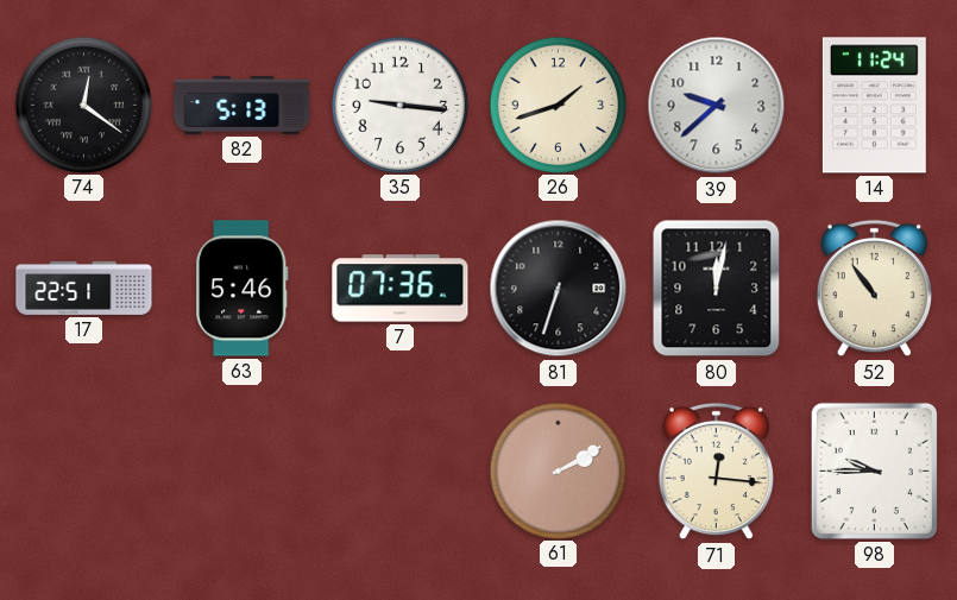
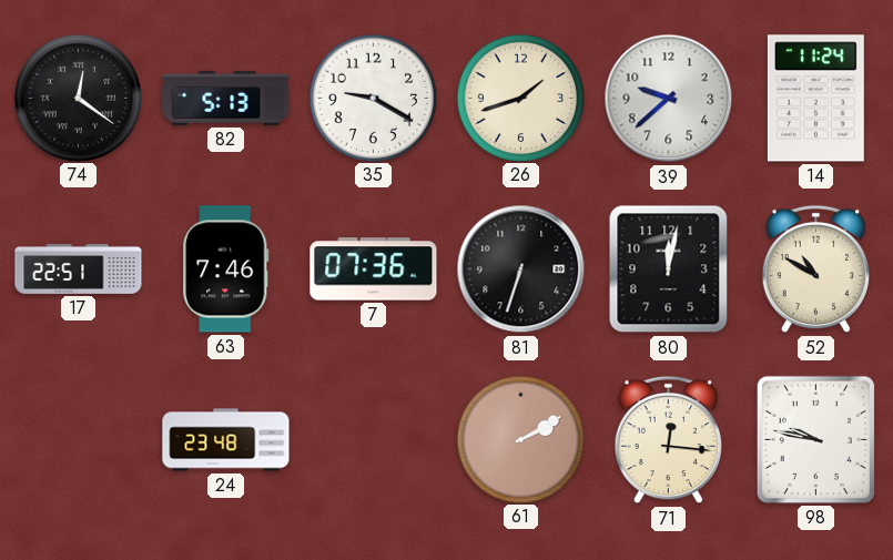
35: 9:16 -> 9:20 (373, 98)
63: 5:46 -> 7:46 (226, 269)
52: 10:54 -> 10:50 (815, 269)
24: none -> 23:48 (226, 440)
98: 9:45 -> 9:47 (815, 439)
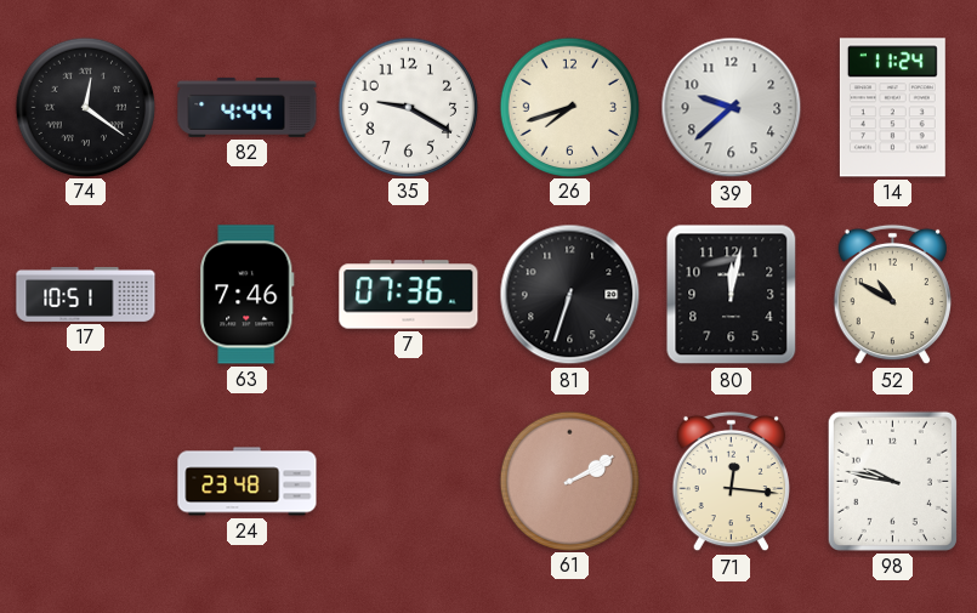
82: 5:13 -> 4:44 (248, 107)
26: 1:42 -> 7:42 (569, 107)
17: 22:51 -> 10:51 (86, 294)
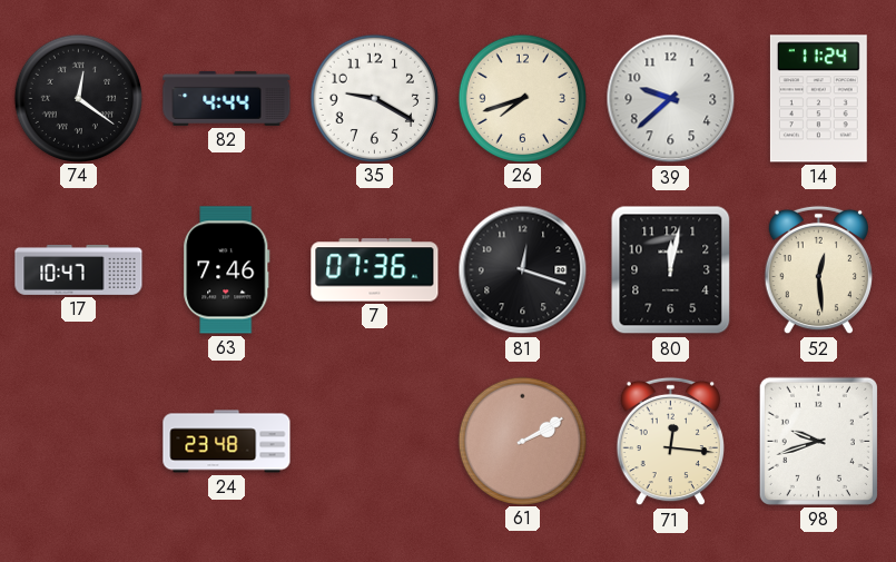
17: 10:51 -> 10:47 (79, 269)
81: 6:33 -> 12:18 (523, 270)
52: 10:50 -> 12:29 (818, 270)
98: 9:47 -> 9:42 (818, 441)
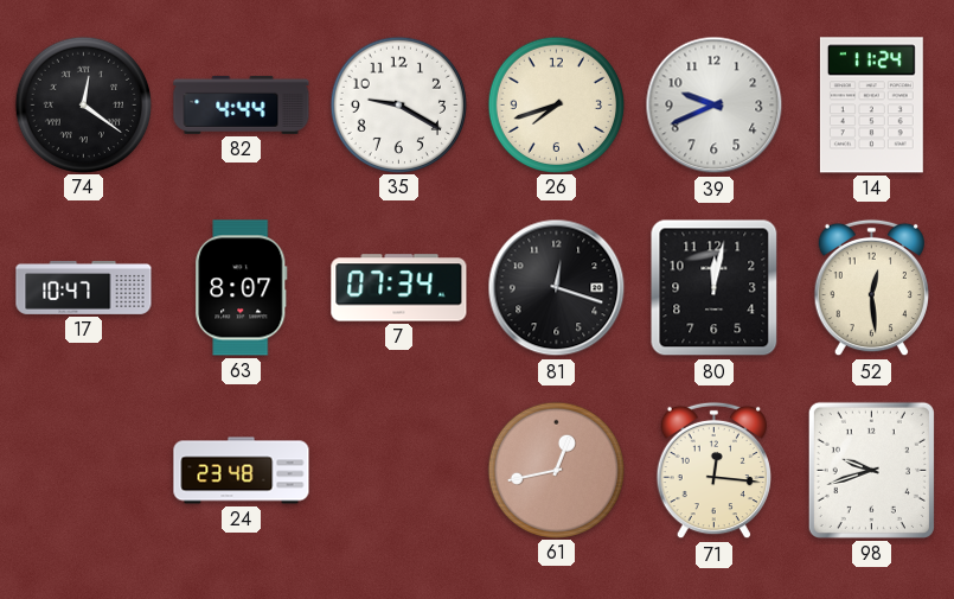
39: 9:38 -> 9:41 (715, 106)
63: 7:46 -> 8:07 (242, 288)
7: 07:36 -> 07:34 (399, 288)
61: 2:10 -> 12:43 (556, 470)
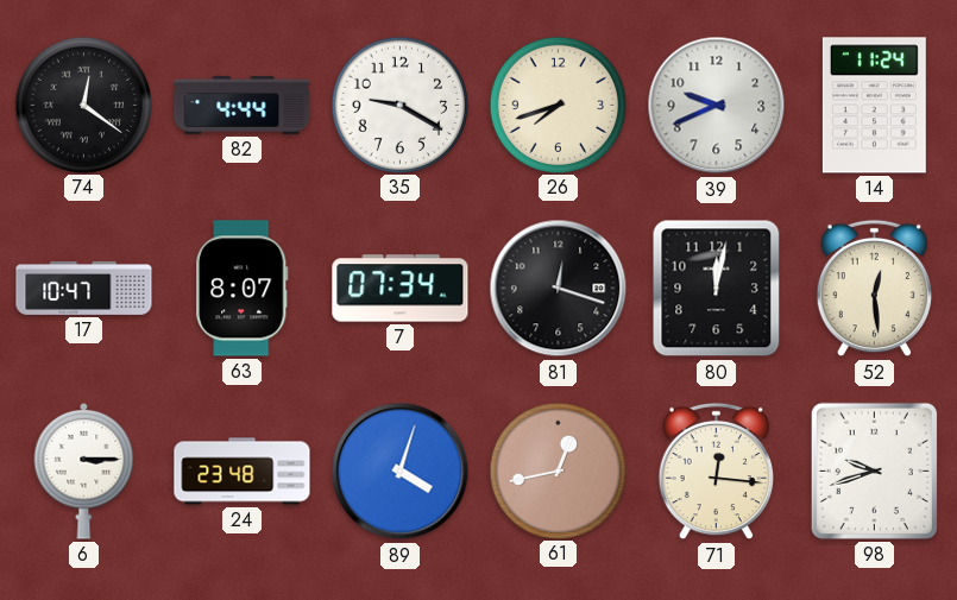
6: none -> 3:15 (84, 470)
89: none -> 4:03 (401, 472)
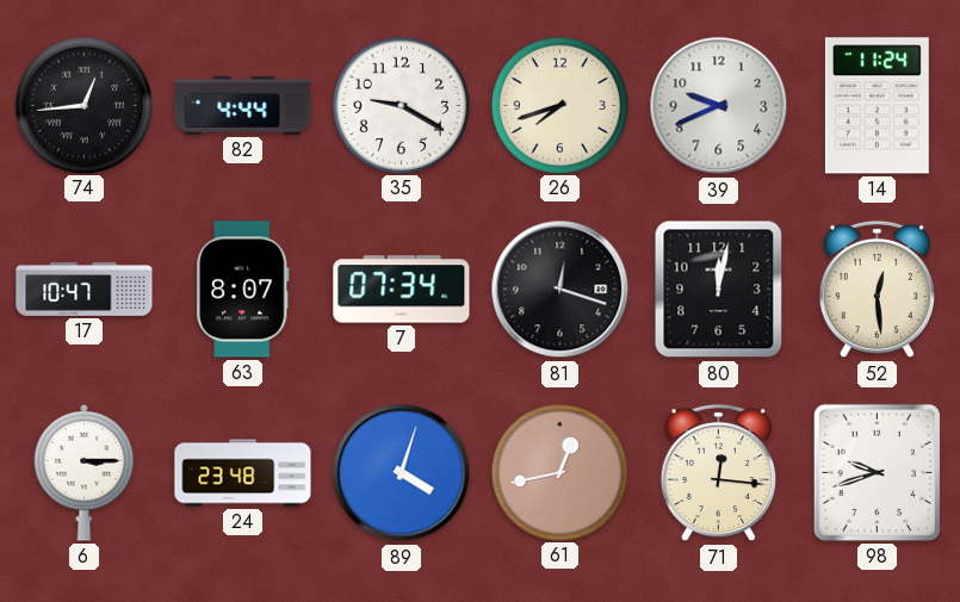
74: 12:21 -> 12:44 (83, 105)
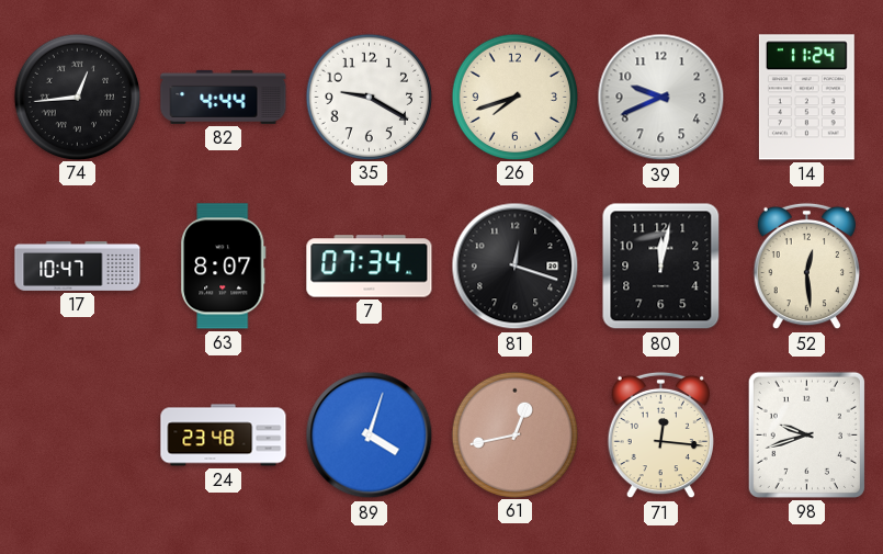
6: 3:15 -> none (85, 472)
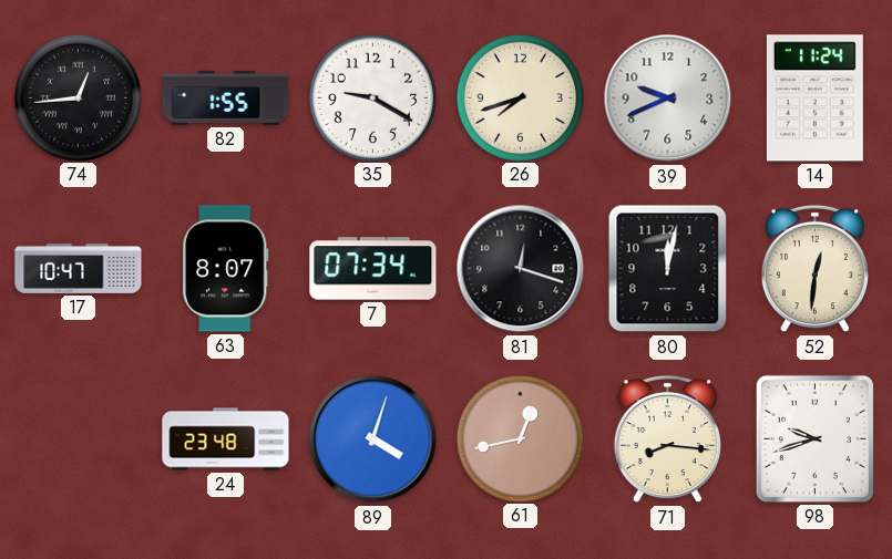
82: 4:44 -> 1:55 (226, 97)
52: 12:29 -> 12:31 (814, 269)
71: 12:16 -> 8:16 (667, 439)
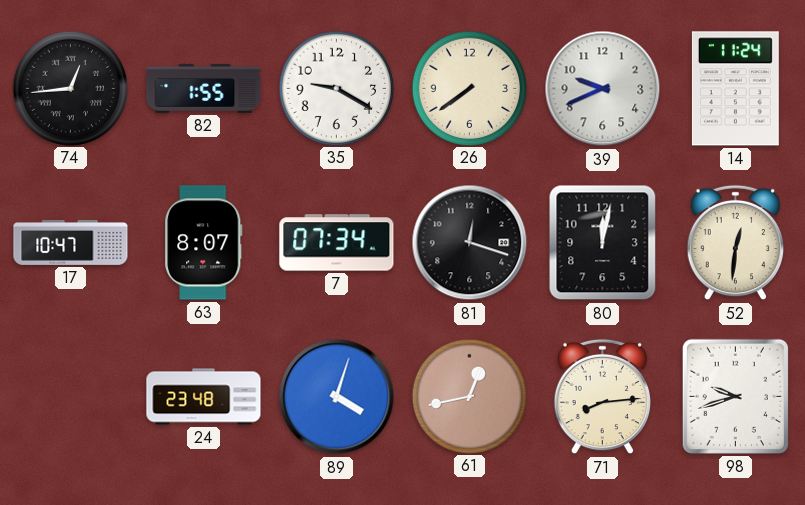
26: 7:42 -> 7:39 (469, 88)
71: 8:16 -> 8:14 (602, 397)
